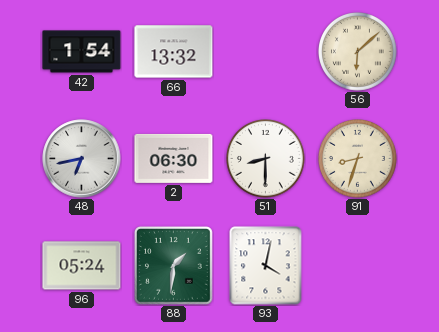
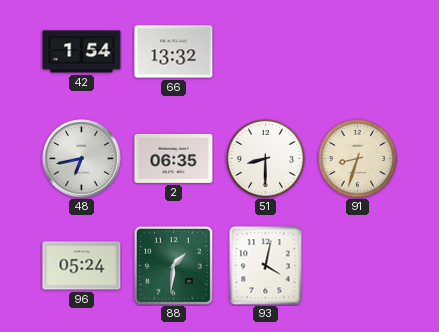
56: 6:08 -> none (358, 52)
2: 06:30 -> 06:35 (174, 158)
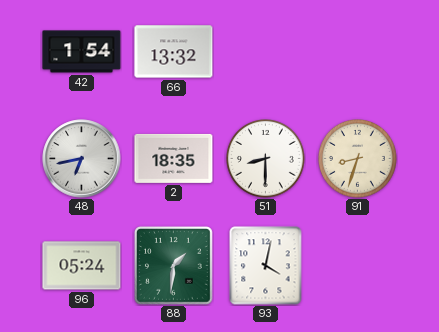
2: 06:35 -> 18:35 (174, 158)
